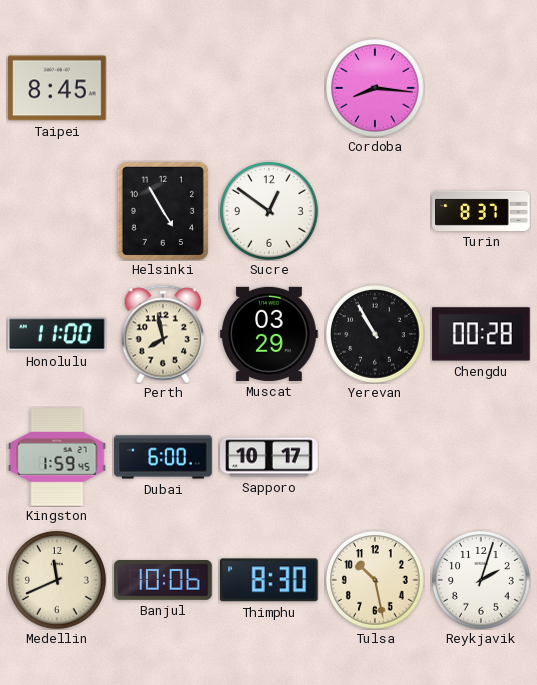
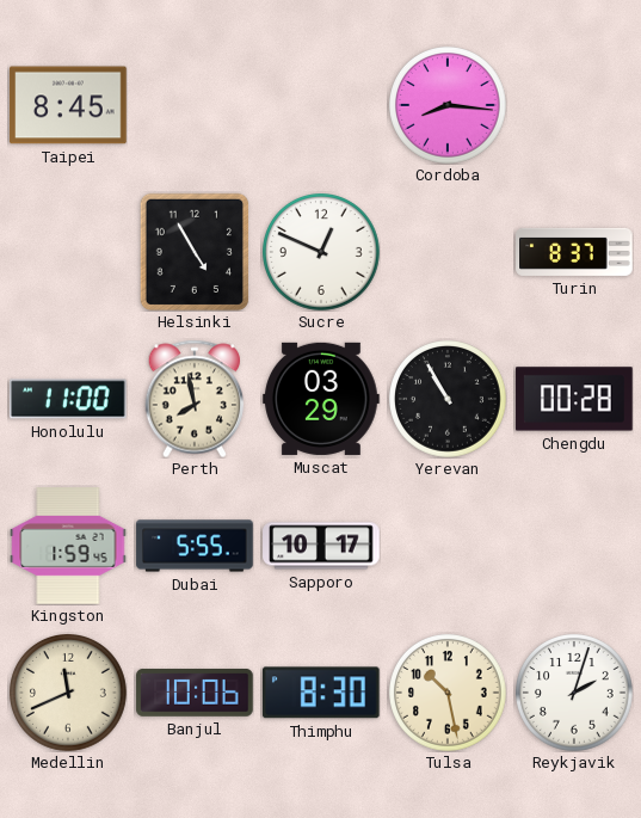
Sucre: 12:51 -> 12:49 (322, 253)
Dubai: 6:00 -> 5:55 (195, 546)
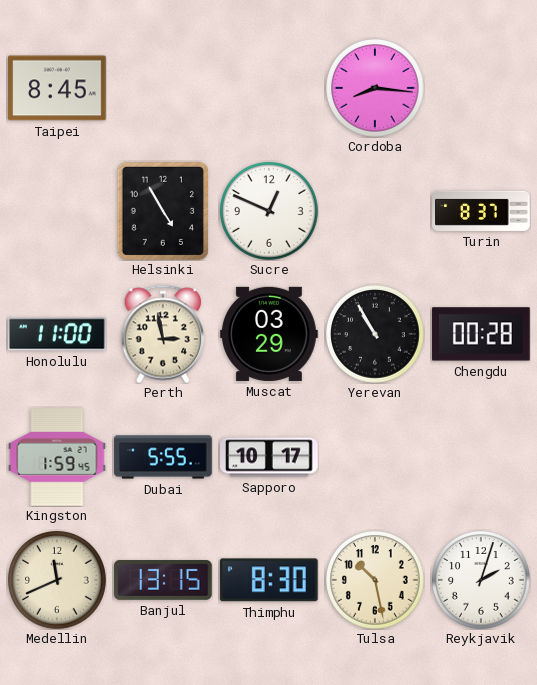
Perth: 7:58 -> 2:58 (163, 334)
Banjul: 10:06 -> 13:15 (163, 581)
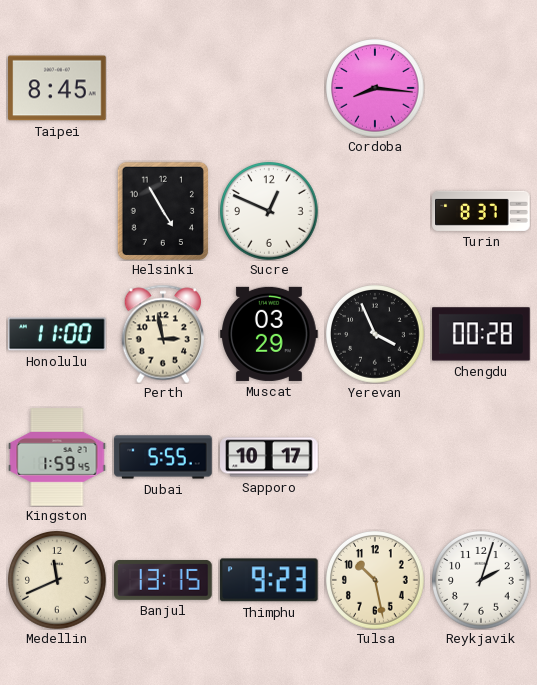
Yerevan: 10:55 -> 3:56 (376, 335)
Thimphu: 8:30 -> 9:23 (269, 580)
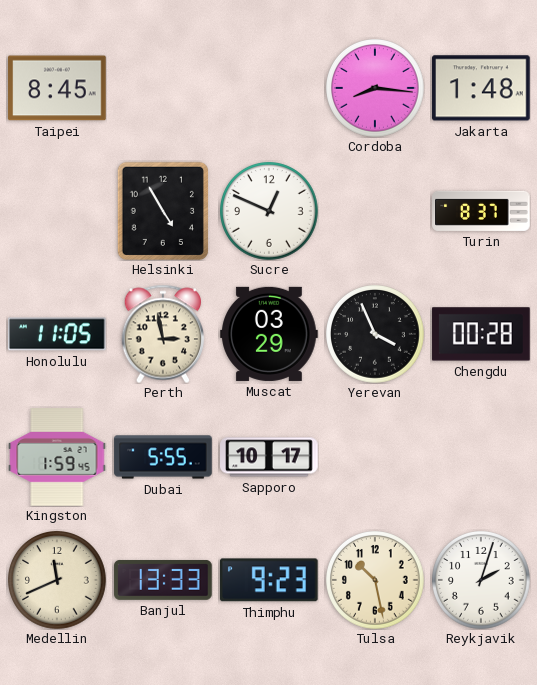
Jakarta: none -> 1:48 (481, 88)
Honolulu: 11:00 -> 11:05 (58, 334)
Banjul: 13:15 -> 13:33 (163, 581)
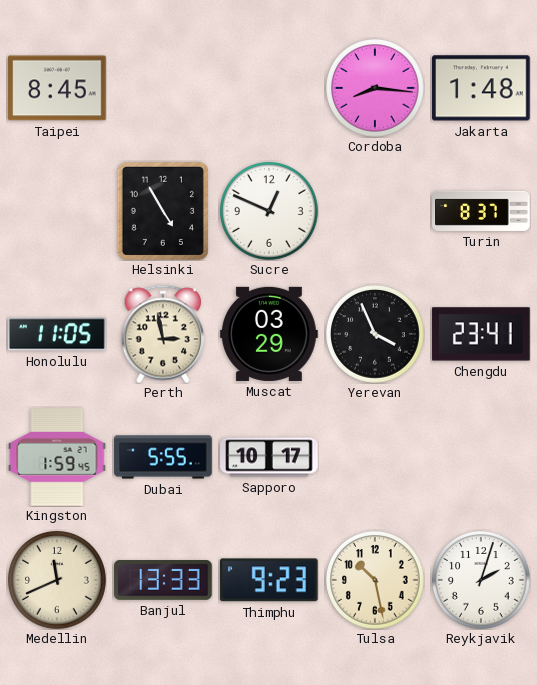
Chengdu: 00:28 -> 23:41 (481, 334)
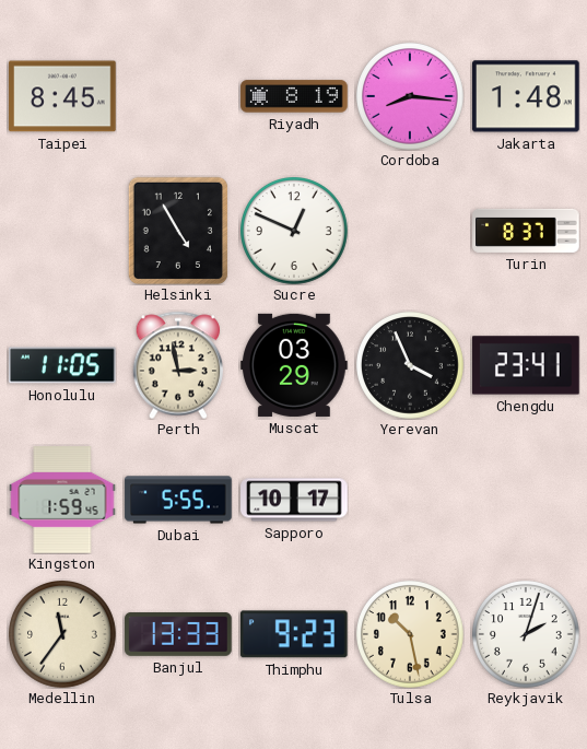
Riyadh: none -> 8:19 (294, 96)
Medellin: 11:41 -> 11:36 (63, 635)
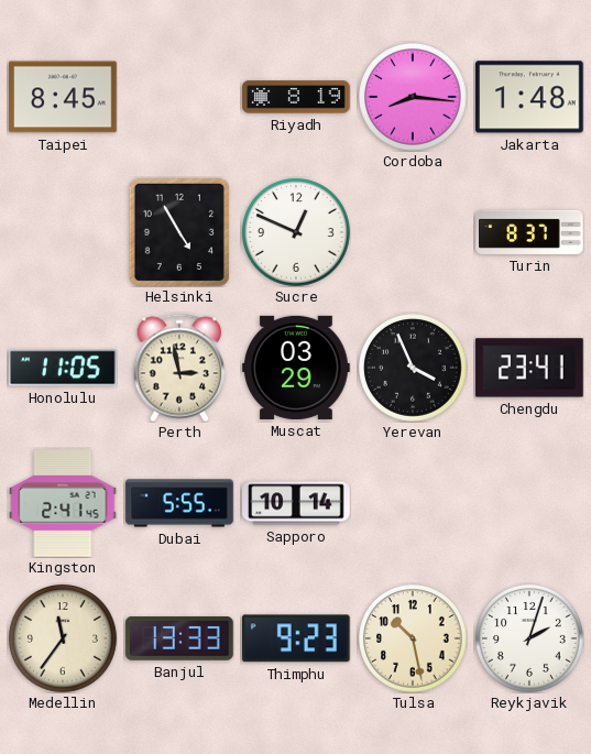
Kingston: 1:59 -> 2:41 (63, 503)
Sapporo: 10:17 -> 10:14 (296, 503)
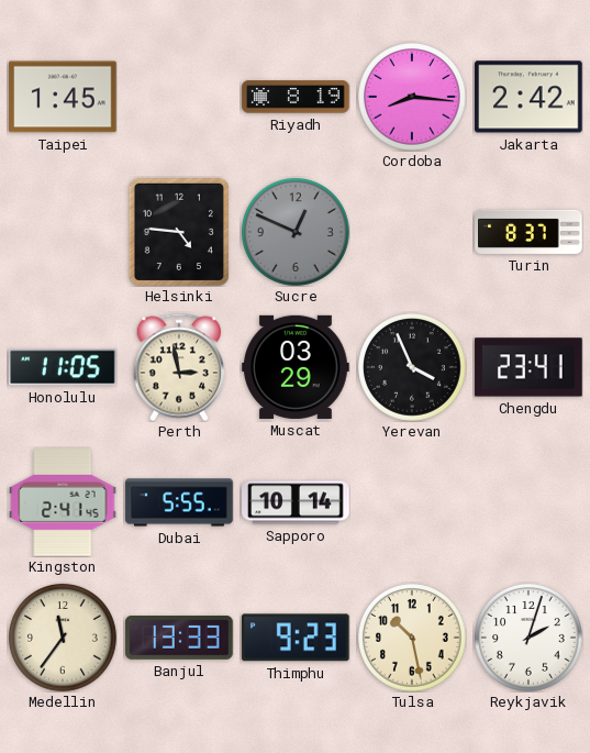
Taipei: 8:45 -> 1:45 (63, 97)
Jakarta: 1:48 -> 2:42 (528, 97)
Helsinki: 4:55 -> 4:46 (179, 232)
Sucre dial: white -> grey (297, 233)
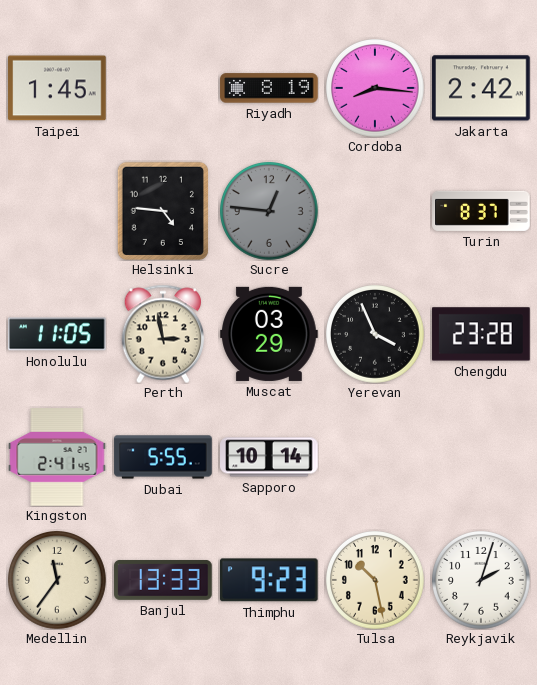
Sucre: 12:49 -> 12:46 (270, 212)
Chengdu: 23:41 -> 23:28 (481, 334)
